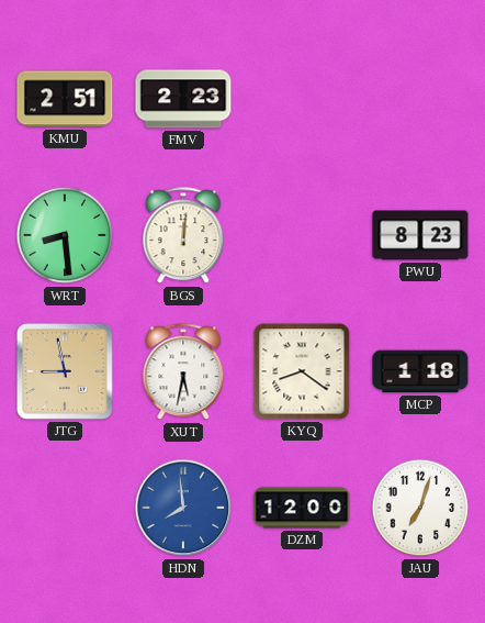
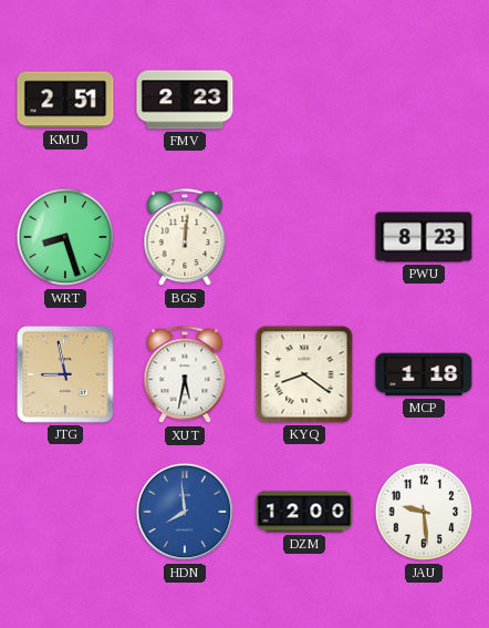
WRT: 8:29 -> 8:27 (65, 237)
JAU: 7:03 -> 9:29 (424, 512)
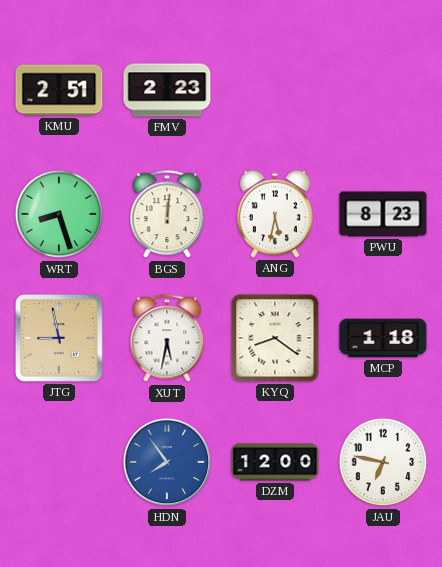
ANG: none -> 5:32 (275, 214)
HDN: 7:59 -> 7:54 (167, 462)
JAU: 9:29 -> 6:47 (383, 462)
